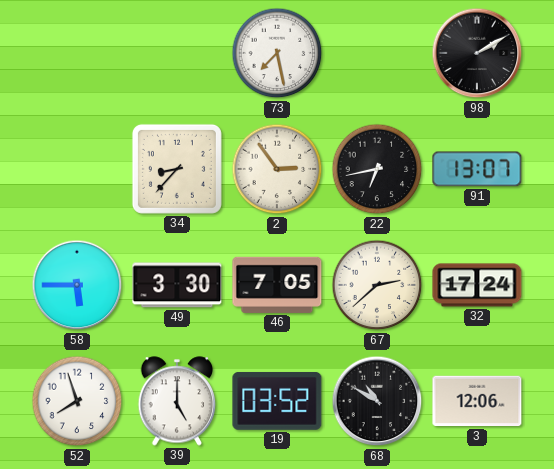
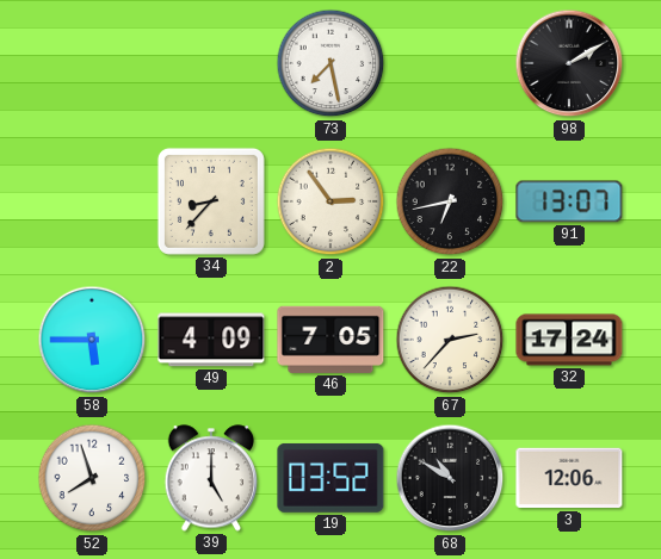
49: 3:30 -> 4:09 (211, 340)
67: 2:38 -> 2:37 (450, 340)
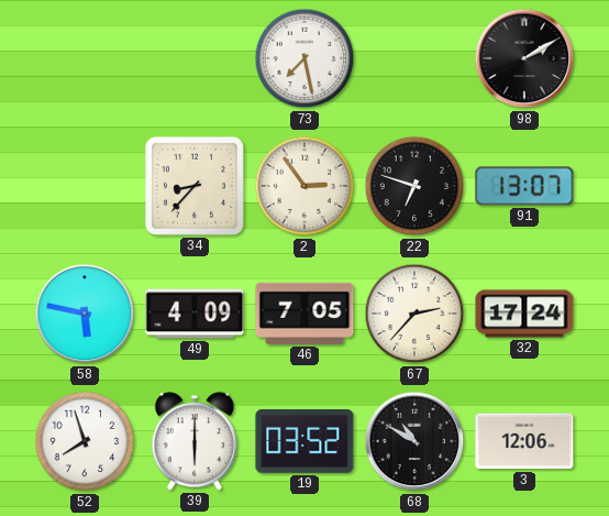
22: 6:43 -> 6:48 (414, 186)
58: 5:45 -> 5:47 (85, 314)
39: 5:00 -> 6:00 (195, 441)
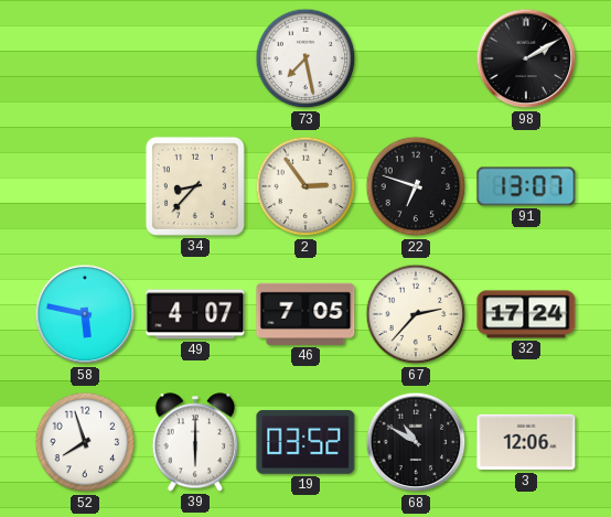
49: 4:09 -> 4:07 (195, 314)
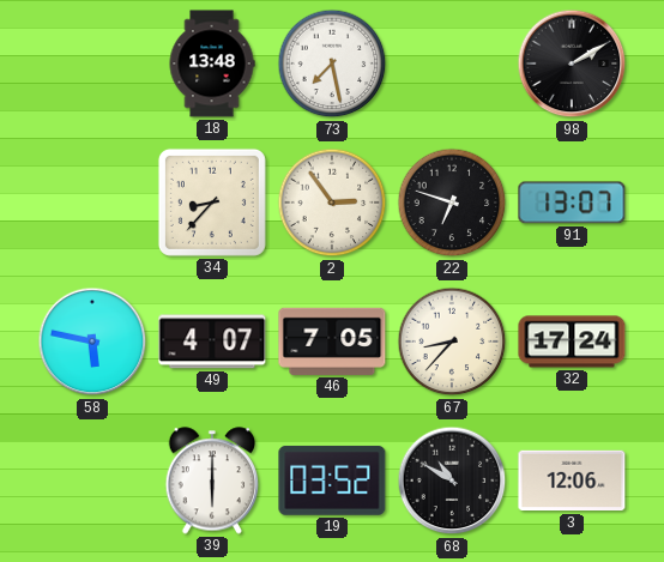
18: none -> 13:48 (212, 64)
67: 2:37 -> 8:37 (452, 342)
52: 7:57 -> none (85, 442)
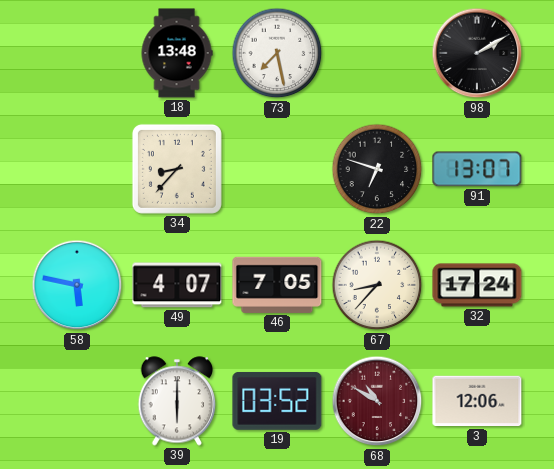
2: 2:54 -> none (332, 203)
68 dial: black -> burgundy (377, 401)
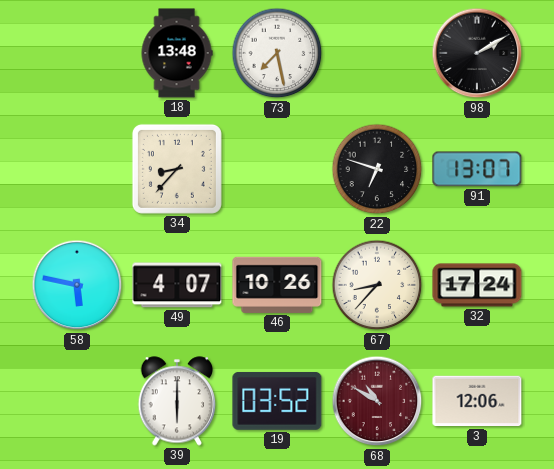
46: 7:05 -> 10:26 (277, 285)
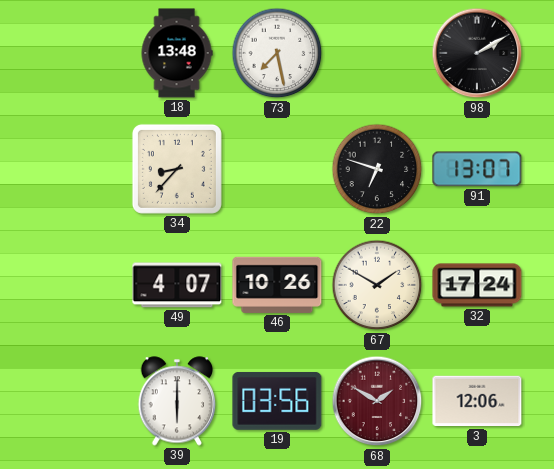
58: 5:47 -> none (77, 285)
67: 8:37 -> 1:50 (377, 285)
19: 03:52 -> 03:56 (277, 401)
68: 10:50 -> 1:50 (377, 401)
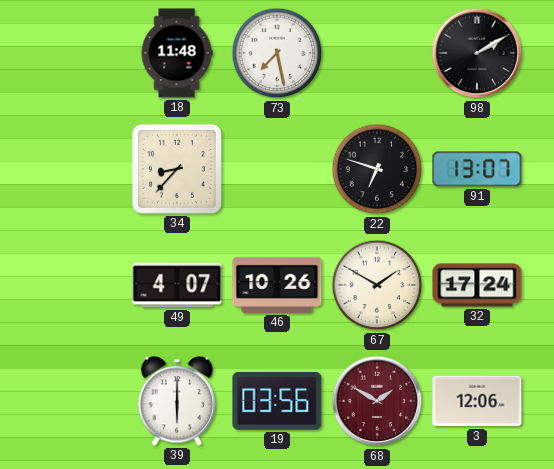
18: 13:48 -> 11:48 (177, 53)
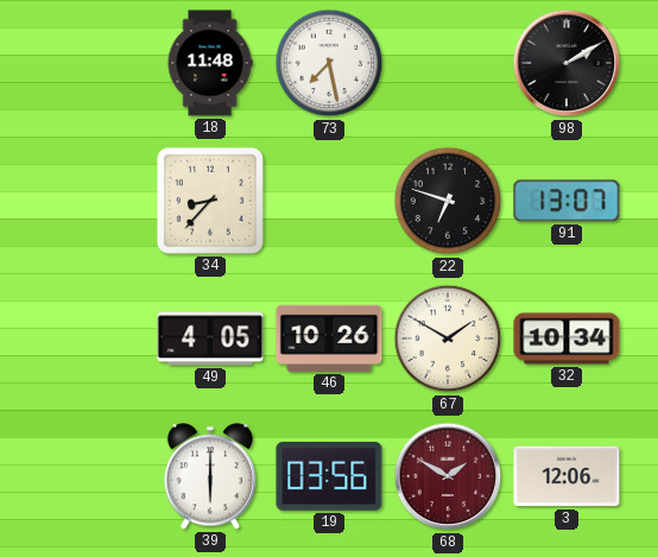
49: 4:07 -> 4:05 (210, 338)
32: 17:24 -> 10:34 (567, 338)
